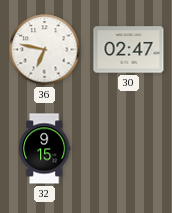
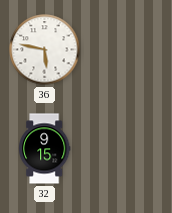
36: 6:47 -> 5:47 (45, 50)
30: 02:47 -> none (129, 50)
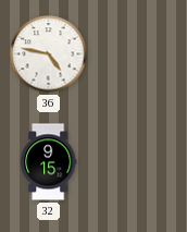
36: 5:47 -> 4:47 (49, 54)
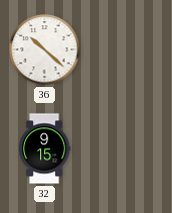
36: 4:47 -> 10:22 (45, 50)
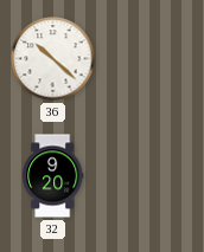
32: 9:15 -> 9:20 (52, 176)
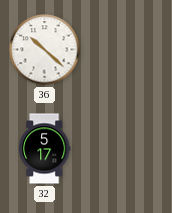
32: 9:20 -> 5:17 (44, 149)
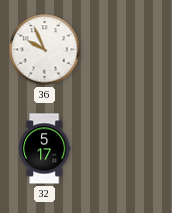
36: 10:22 -> 9:56 (45, 50)
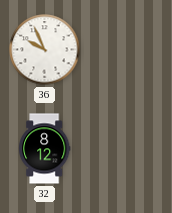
32: 5:17 -> 8:12 (44, 149)
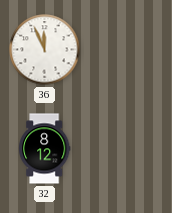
36: 9:56 -> 11:56 (45, 50)
